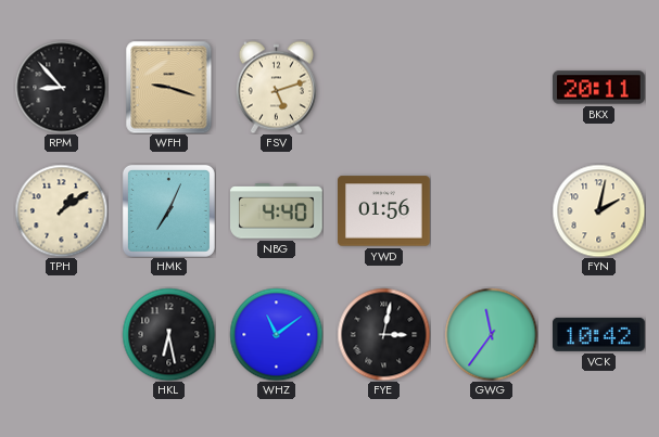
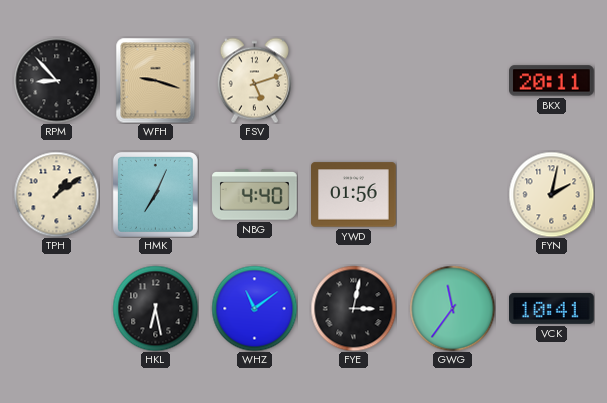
VCK: 10:42 -> 10:41 (552, 308)
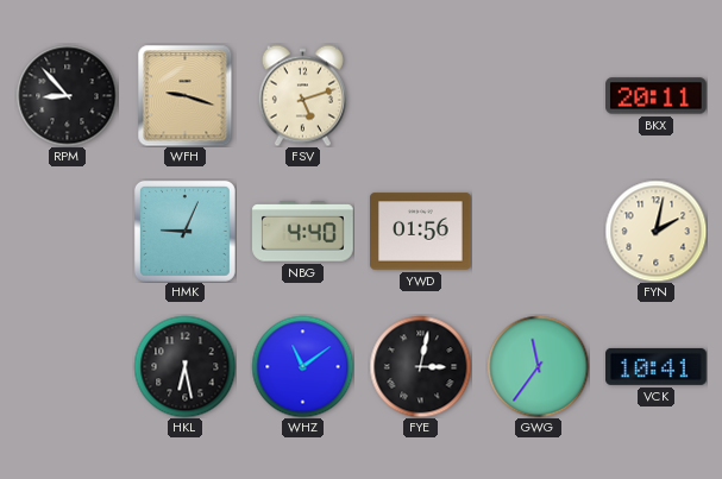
TPH: 1:09 -> none (56, 194)
HMK: 7:04 -> 9:04 (184, 231)
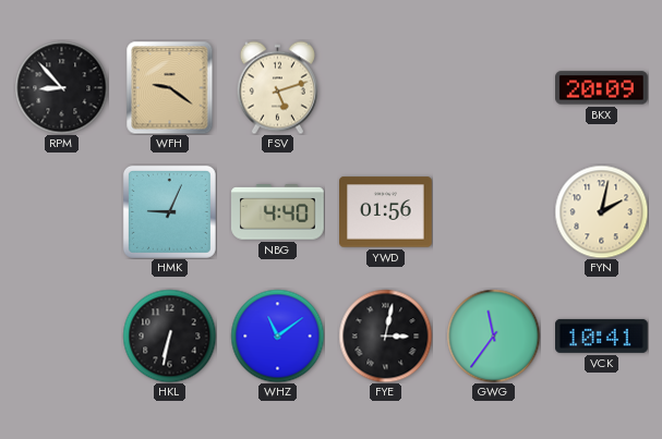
WFH: 9:18 -> 9:21 (170, 87)
BKX: 20:11 -> 20:09 (602, 88)
HKL: 6:28 -> 6:32 (169, 336)
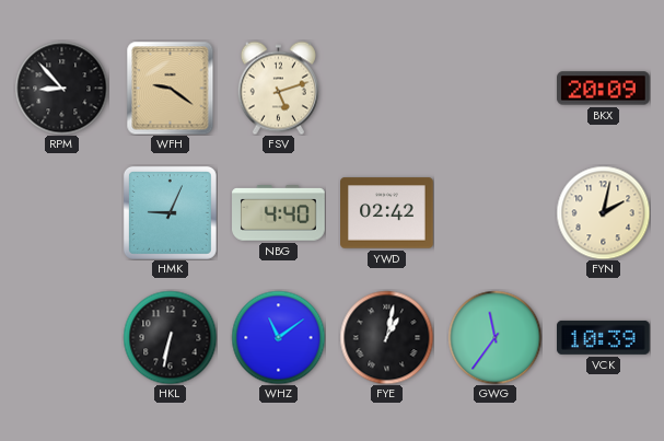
YWD: 01:56 -> 02:42 (387, 213)
FYE: 3:02 -> 1:02 (386, 337)
VCK: 10:41 -> 10:39 (604, 337)
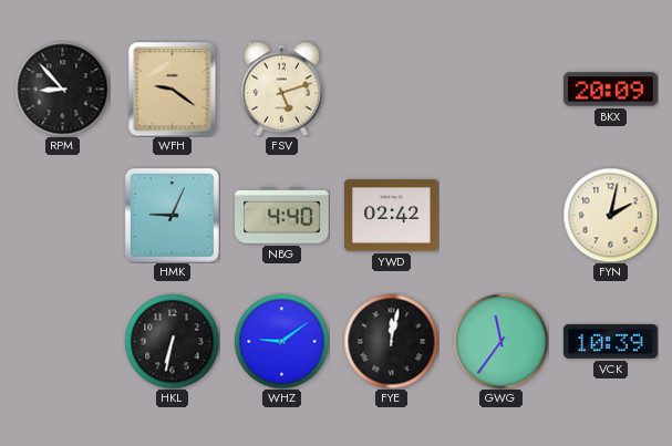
WHZ: 11:09 -> 9:09 (281, 341)
FYE: 1:02 -> 12:02 (391, 341)
